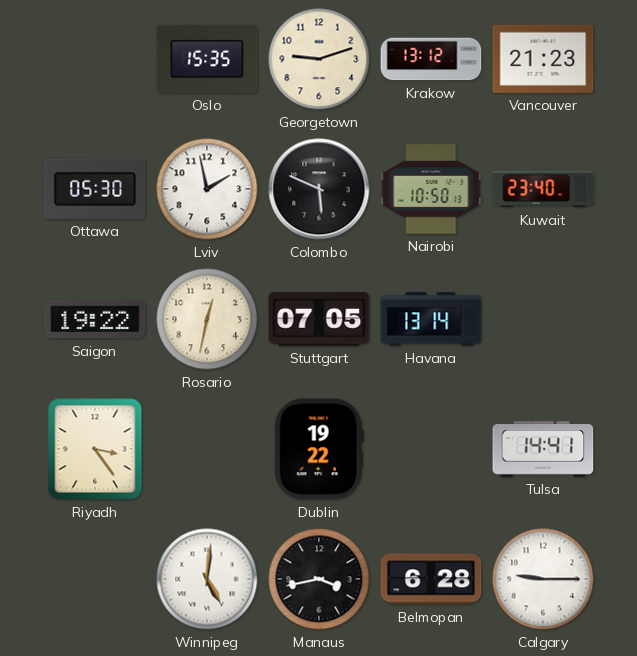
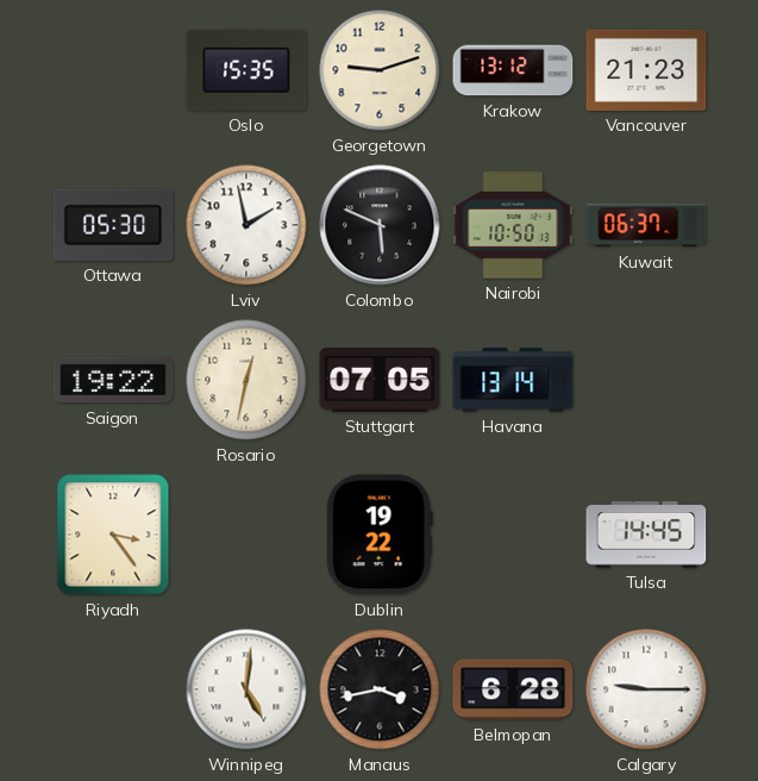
Kuwait: 23:40 -> 06:37 (646, 225)
Tulsa: 14:41 -> 14:45 (646, 535)
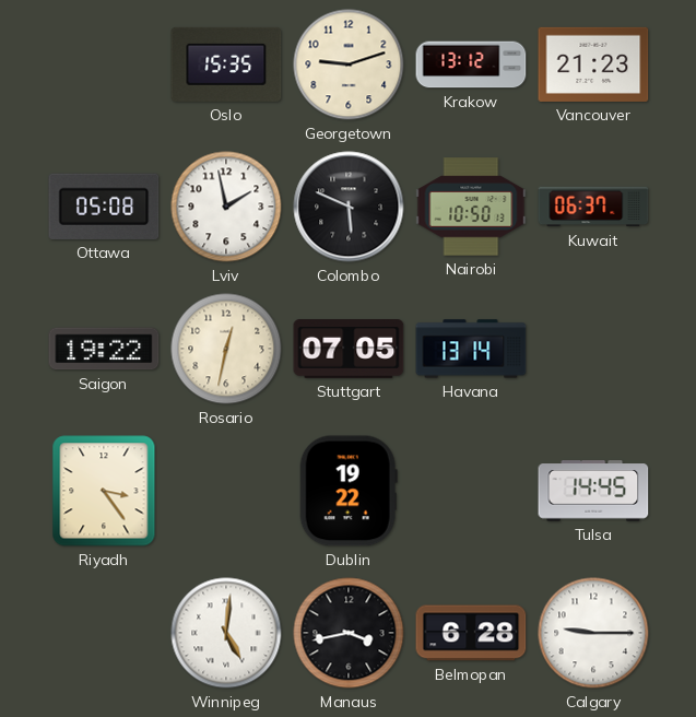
Ottawa: 05:30 -> 05:08 (104, 207)
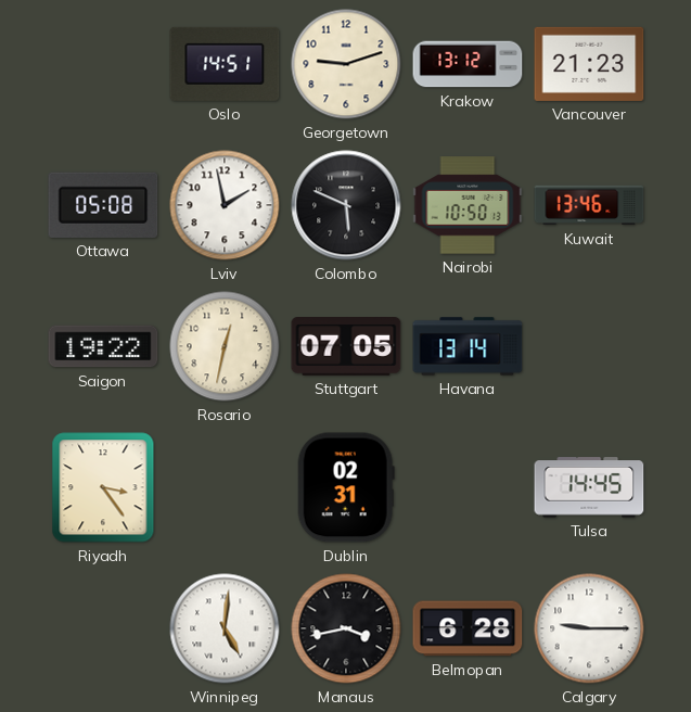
Oslo: 15:35 -> 14:51 (225, 64)
Kuwait: 06:37 -> 13:46 (589, 205)
Dublin: 19:22 -> 02:31 (346, 487)
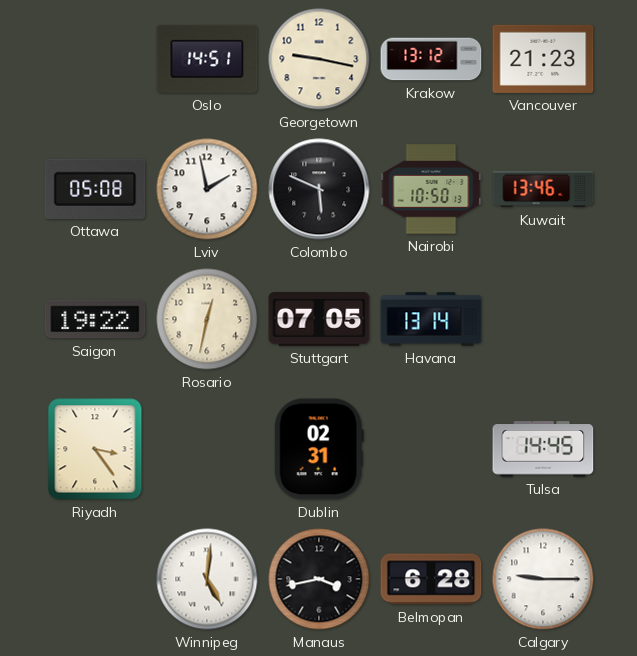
Georgetown: 9:12 -> 9:17 (319, 59)
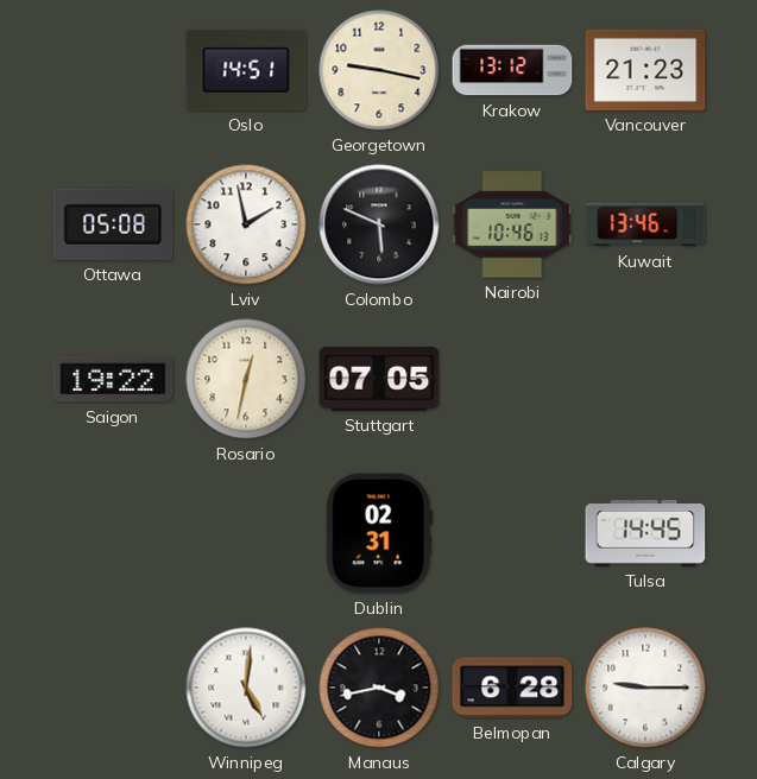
Nairobi: 10:50 -> 10:46 (512, 224)
Havana: 13:14 -> none (431, 319)
Riyadh: 3:24 -> none (95, 449)
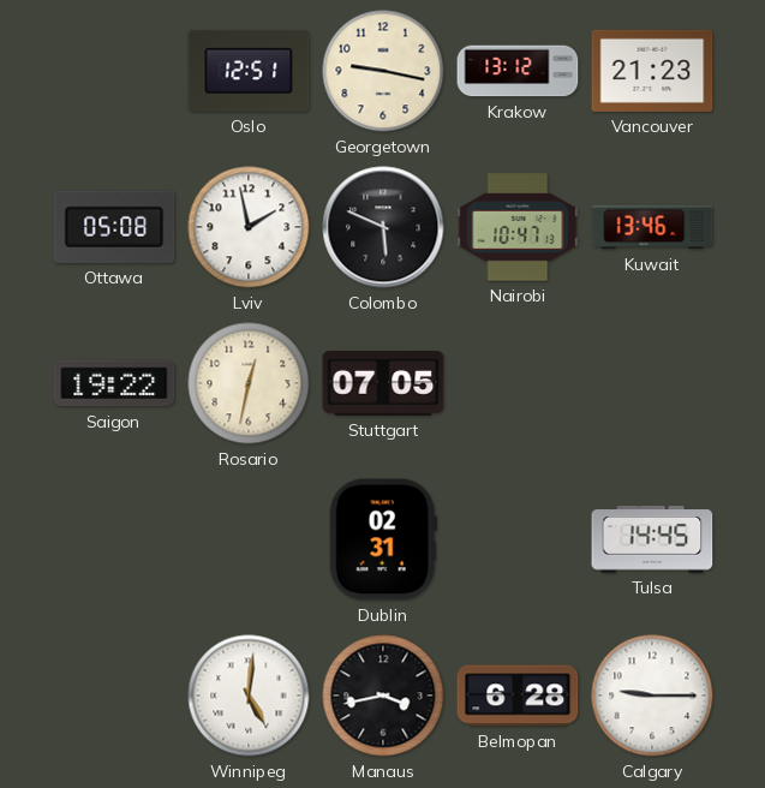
Oslo: 14:51 -> 12:51 (249, 71)
Nairobi: 10:46 -> 10:47 (518, 227)
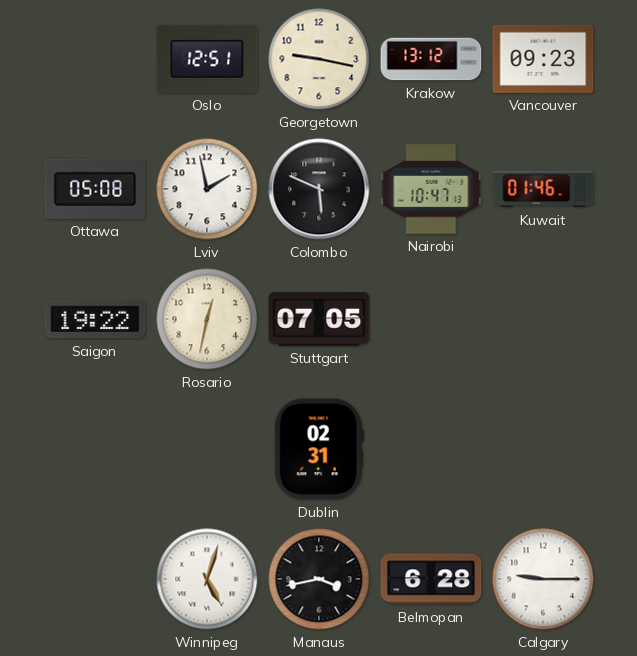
Vancouver: 21:23 -> 09:23 (543, 59)
Kuwait: 13:46 -> 01:46 (543, 189)
Tulsa: 14:45 -> none (652, 539)
Winnipeg: 5:01 -> 5:03 (207, 579)
